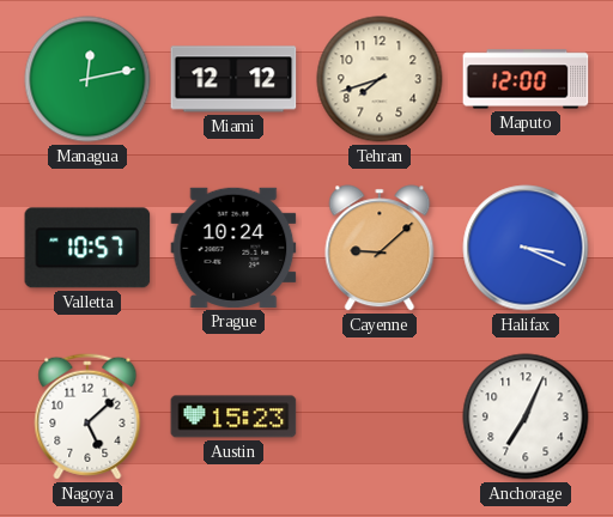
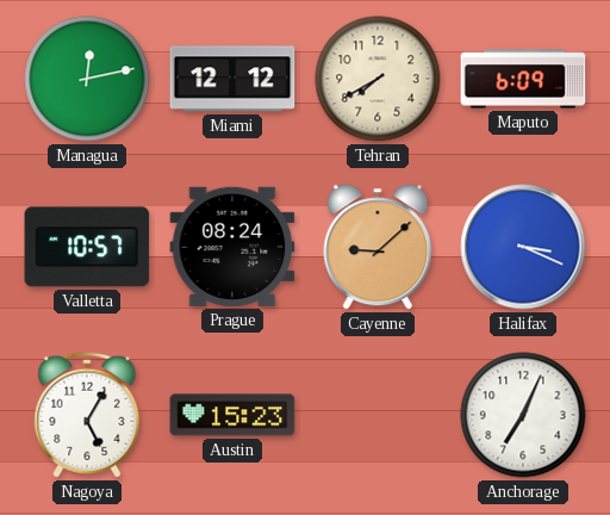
Tehran: 7:42 -> 7:40 (378, 79)
Maputo: 12:00 -> 6:09 (523, 79)
Prague: 10:24 -> 08:24 (232, 247)
Nagoya: 5:08 -> 5:05 (87, 415)
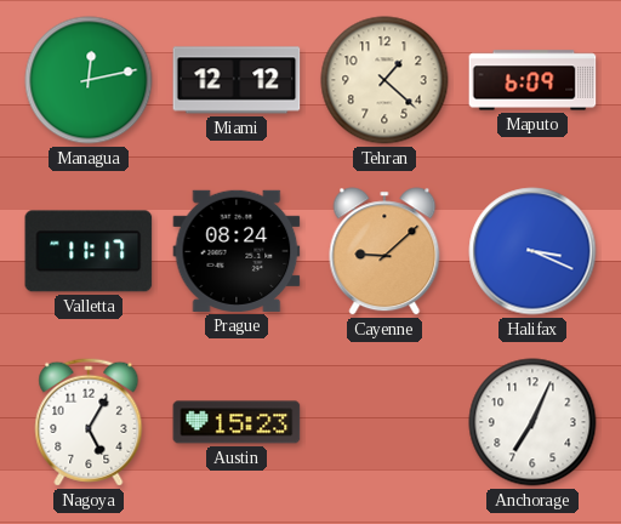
Tehran: 7:40 -> 1:22 (384, 80)
Valletta: 10:57 -> 11:17 (89, 251)
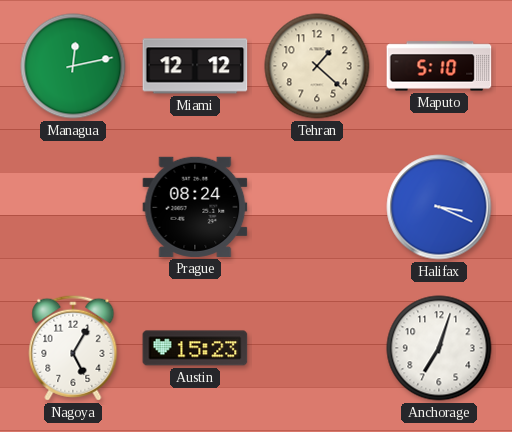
Maputo: 6:09 -> 5:10 (439, 66)
Valletta: 11:17 -> none (89, 251)
Cayenne: 9:08 -> none (384, 251)
Anchorage: 7:04 -> 7:03 (439, 348)
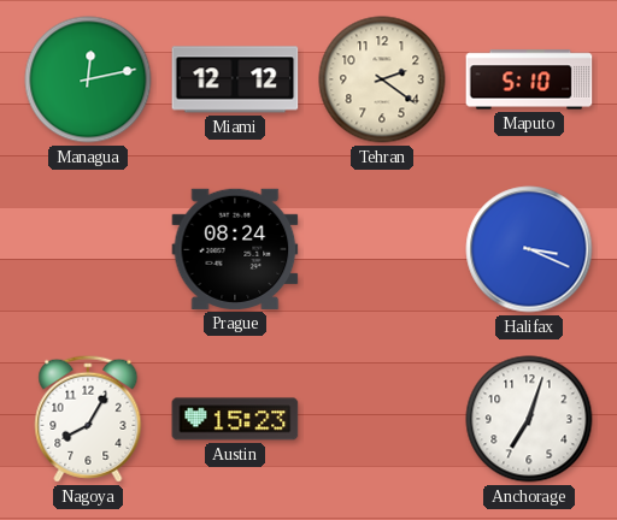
Tehran: 1:22 -> 2:21 (382, 79)
Nagoya: 5:05 -> 8:05 (88, 419)
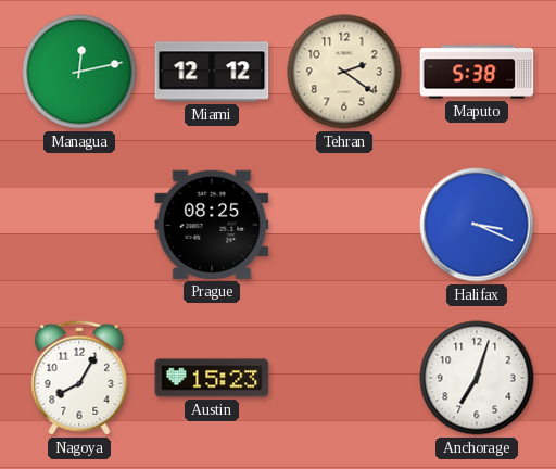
Maputo: 5:10 -> 5:38 (477, 72)
Prague: 08:24 -> 08:25 (212, 225)
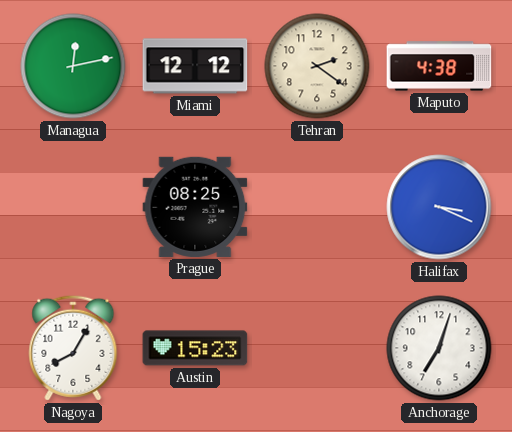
Maputo: 5:38 -> 4:38 (439, 66)
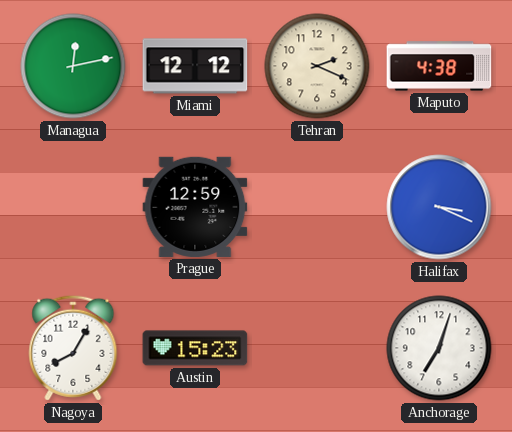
Tehran: 2:21 -> 2:19 (317, 66)
Prague: 08:25 -> 12:59 (195, 207)
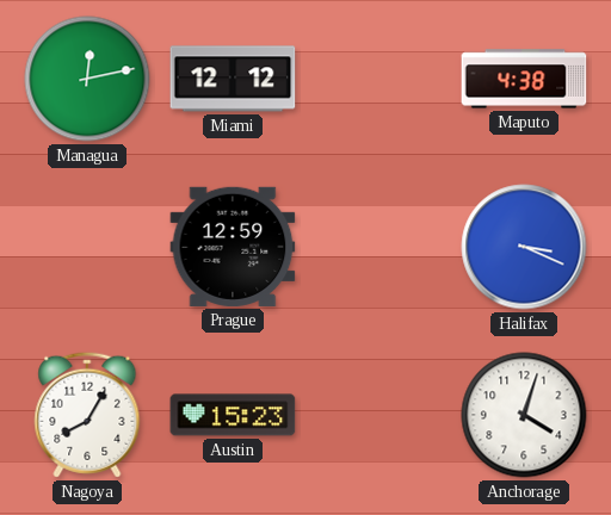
Tehran: 2:19 -> none (317, 66)
Anchorage: 7:03 -> 4:03 (524, 415)
